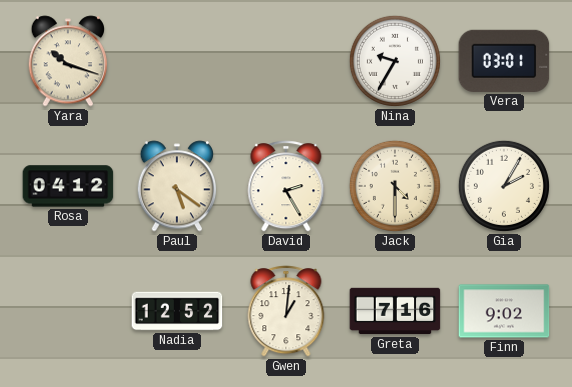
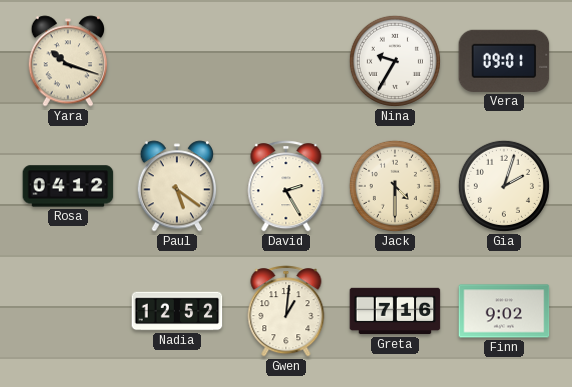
Vera: 03:01 -> 09:01 (504, 61)
Gia: 2:05 -> 2:03 (504, 186)
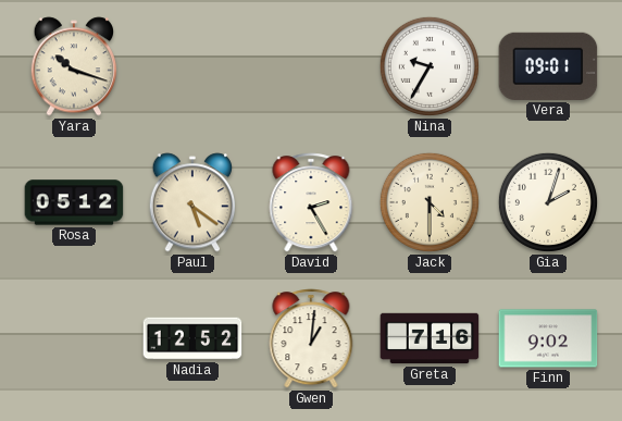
Rosa: 04:12 -> 05:12 (74, 202)
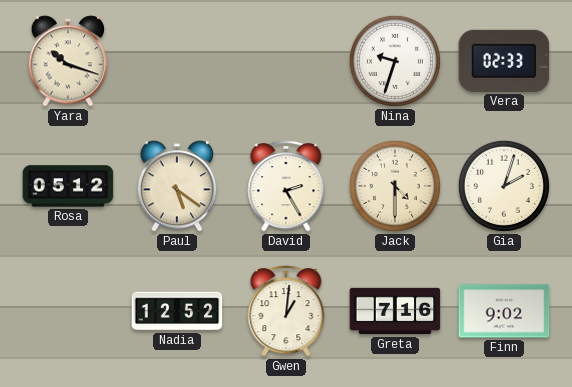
Nina: 9:35 -> 9:33 (395, 61)
Vera: 09:01 -> 02:33 (504, 61)
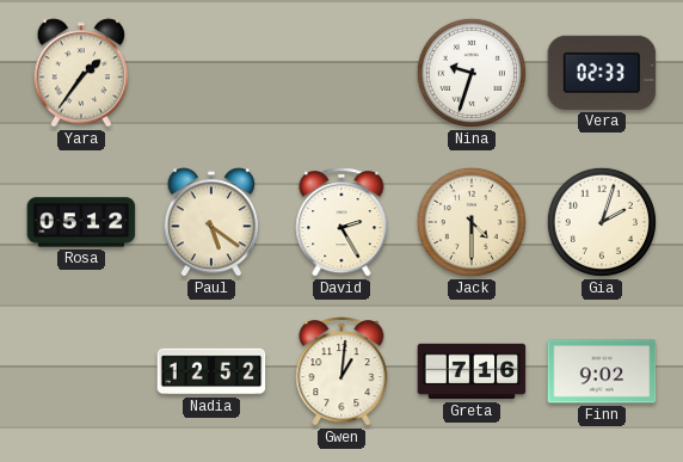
Yara: 10:18 -> 1:36 (81, 73)
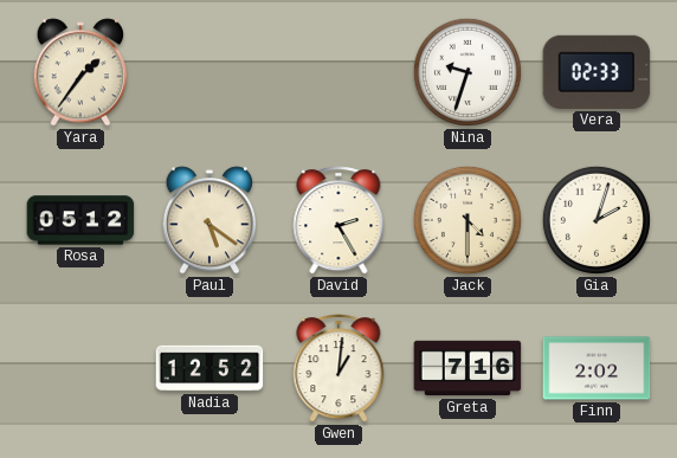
Finn: 9:02 -> 2:02 (597, 368)
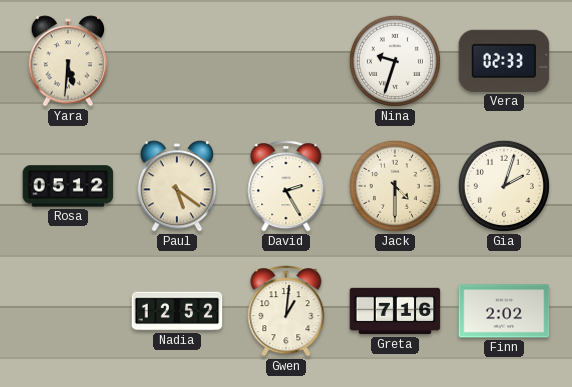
Yara: 1:36 -> 5:31 (68, 61)
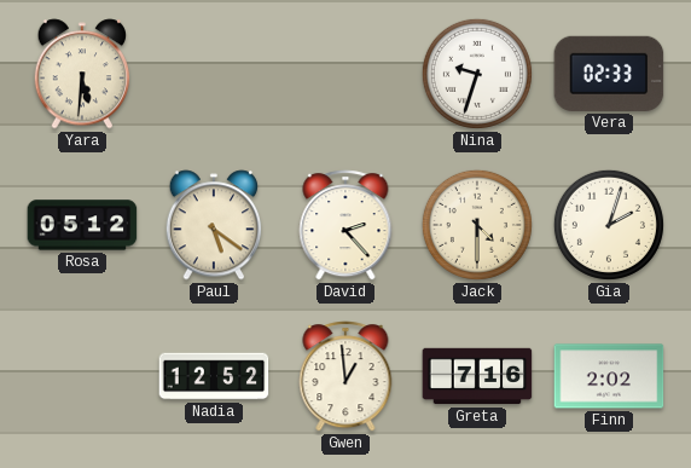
David: 2:25 -> 2:23 (345, 225)
Gwen: 1:01 -> 12:59 (345, 376)
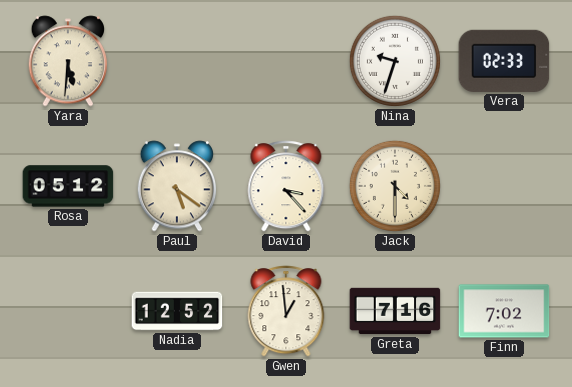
David: 2:23 -> 3:23 (286, 186)
Gia: 2:03 -> none (609, 225)
Finn: 2:02 -> 7:02 (504, 311)
